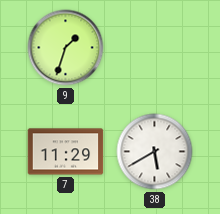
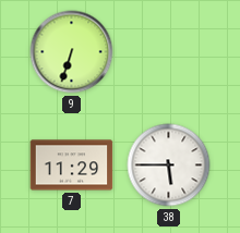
9: 1:33 -> 6:33 (72, 52)
38: 5:40 -> 5:45 (169, 165)
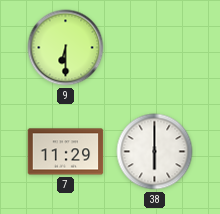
9: 6:33 -> 6:30 (66, 48)
38: 5:45 -> 6:00 (155, 152)
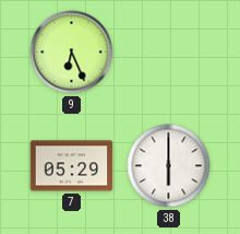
9: 6:30 -> 6:26 (72, 52)
7: 11:29 -> 05:29 (72, 166)
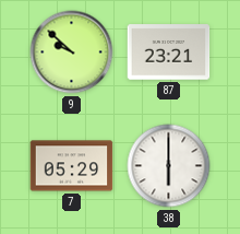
9: 6:26 -> 9:52 (72, 52)
87: none -> 23:21 (169, 52)
